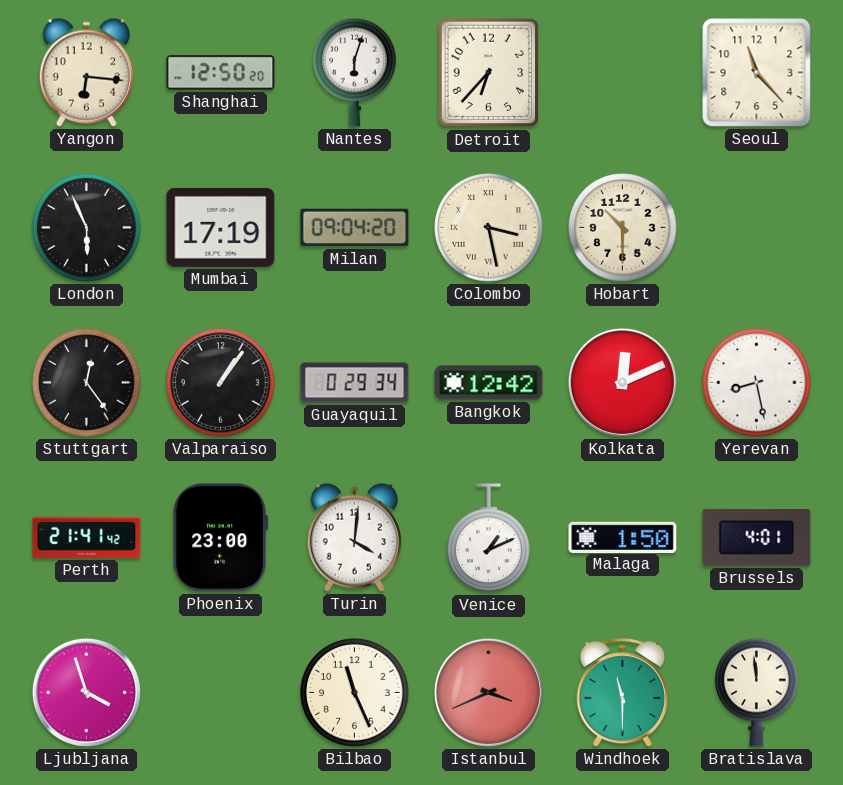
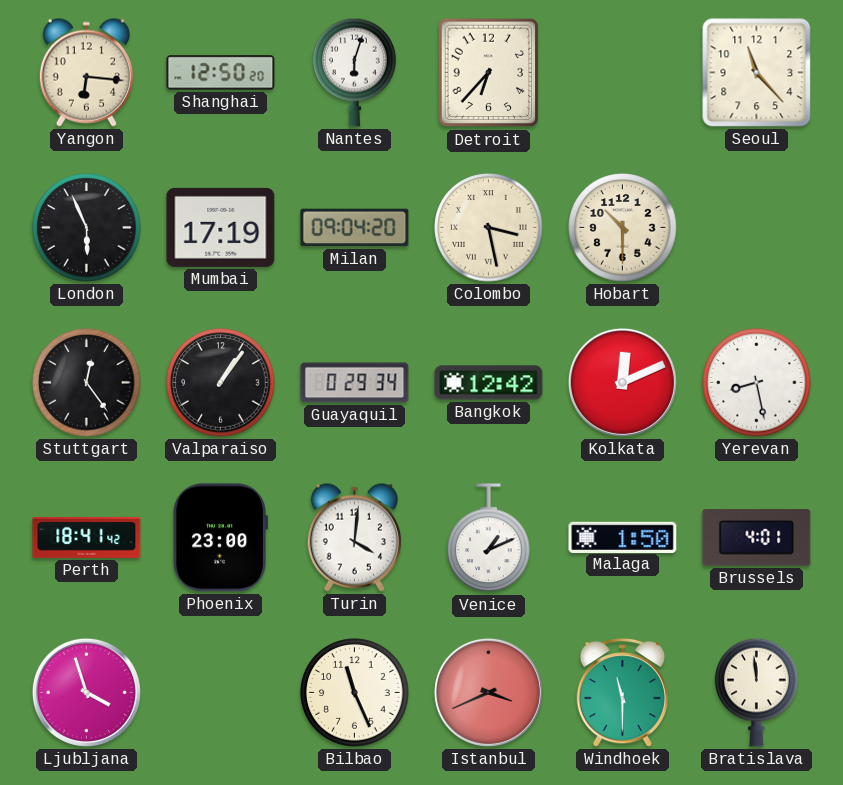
Perth: 21:41 -> 18:41 (87, 537)
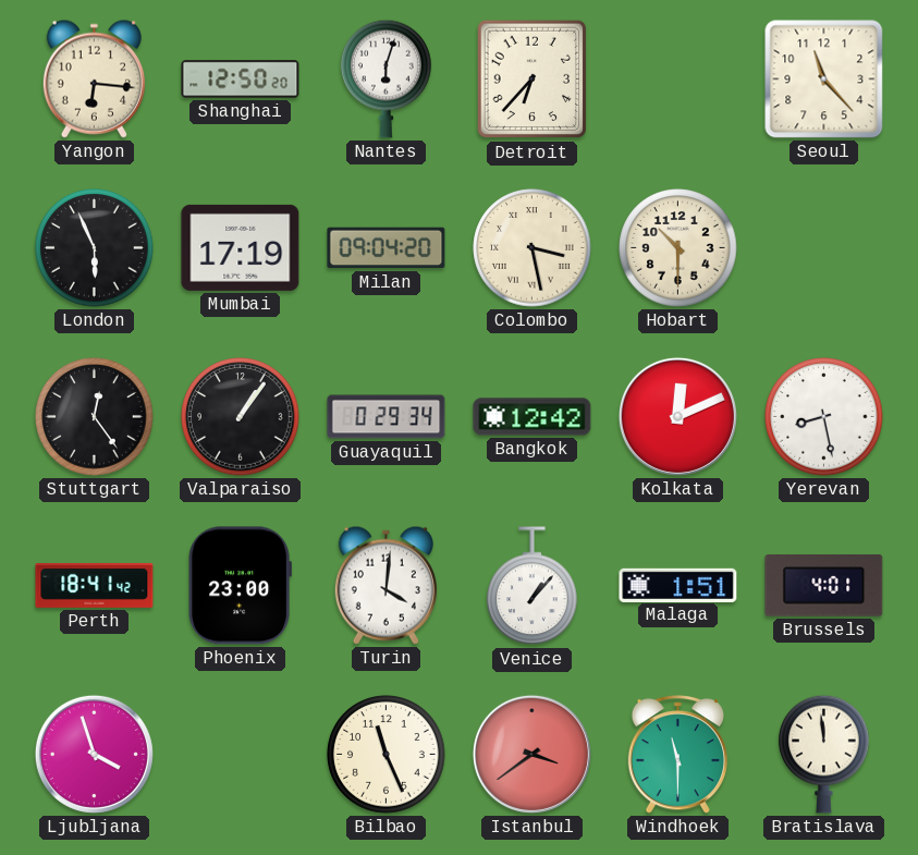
Venice: 1:11 -> 1:07 (533, 586)
Malaga: 1:50 -> 1:51 (678, 585)
Istanbul: 3:41 -> 3:39 (531, 754)
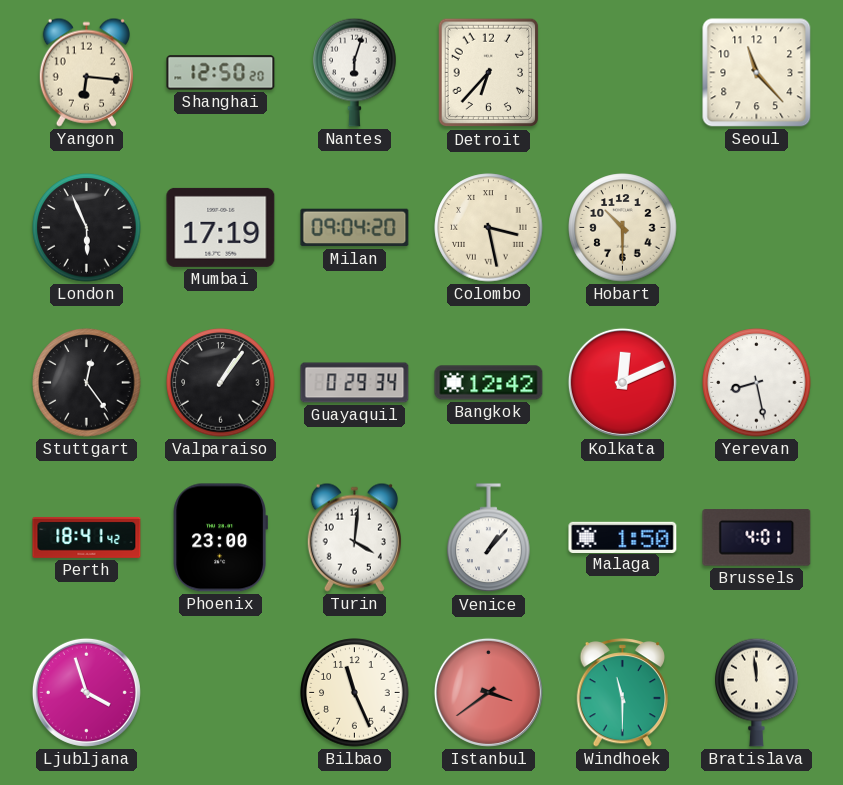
Malaga: 1:51 -> 1:50 (623, 537)
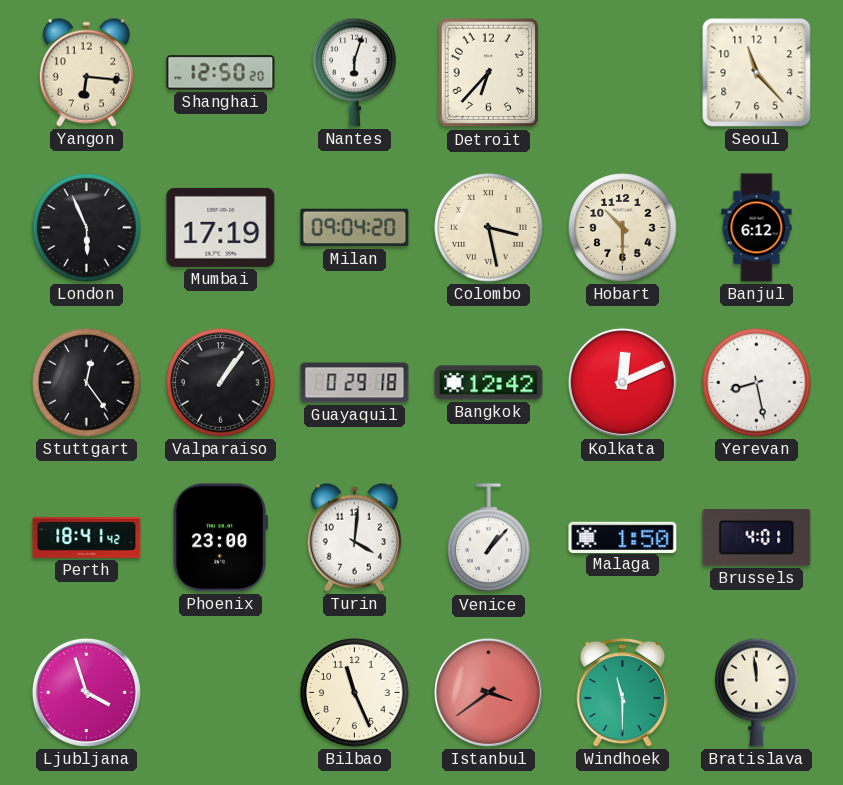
Banjul: none -> 6:12 (757, 228)
Guayaquil: 0:29:34 -> 0:29:18 (355, 383)
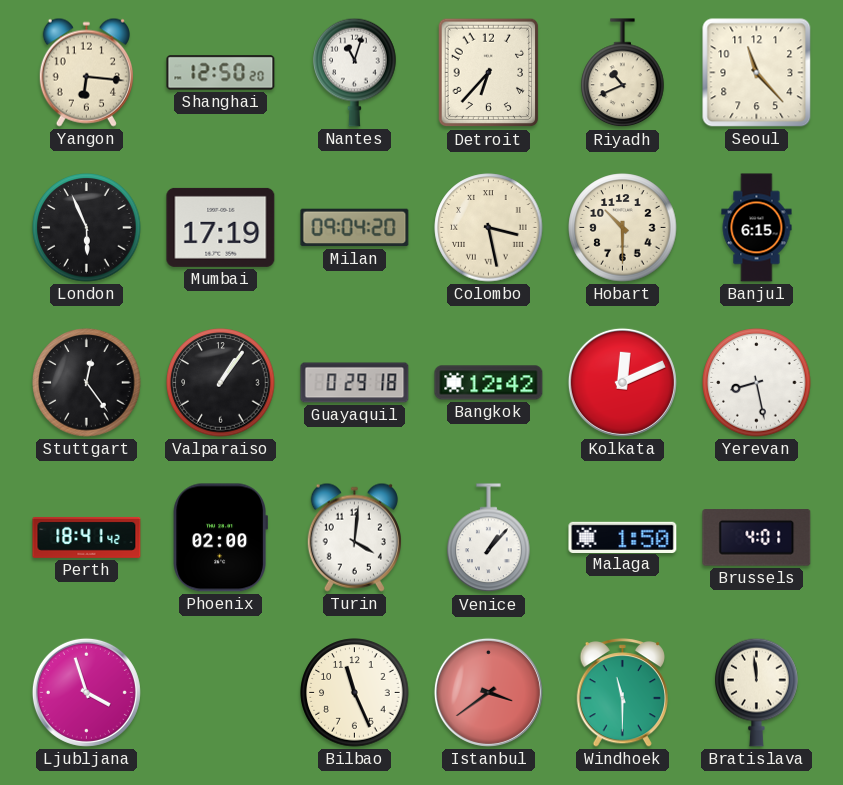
Nantes: 6:03 -> 11:03 (355, 72)
Riyadh: none -> 10:41 (623, 73)
Banjul: 6:12 -> 6:15 (757, 228)
Phoenix: 23:00 -> 02:00 (220, 538)
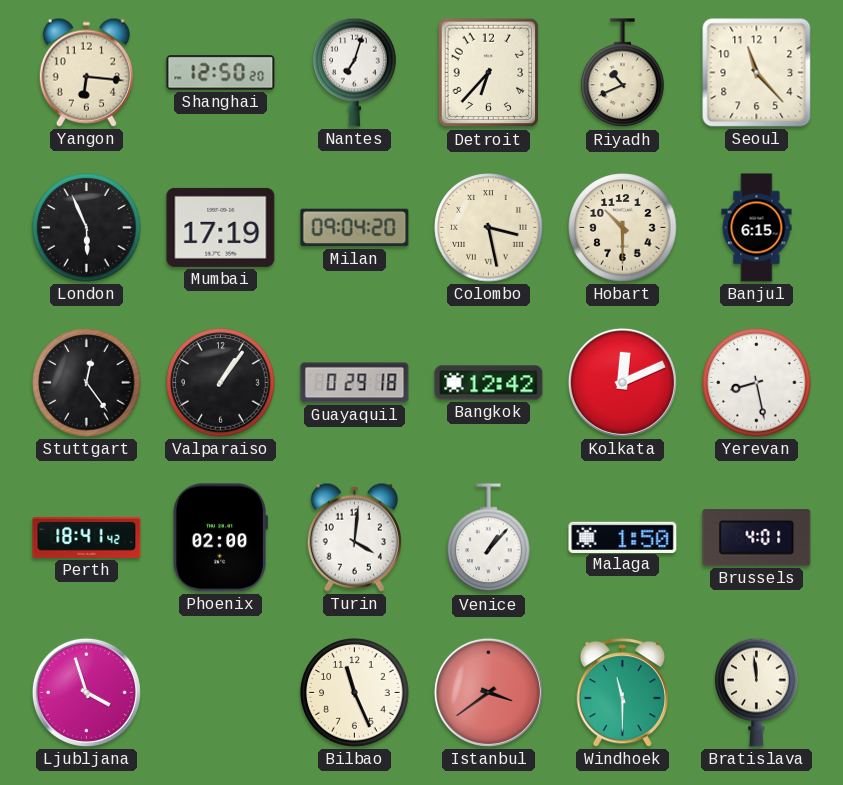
Nantes: 11:03 -> 7:03 (355, 72)
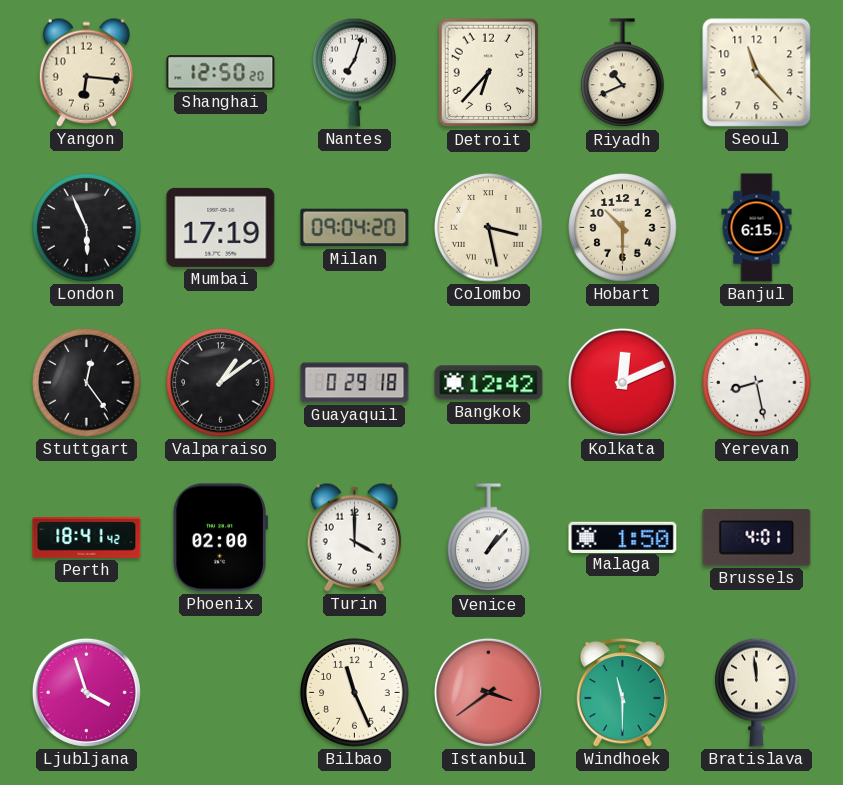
Valparaiso: 1:06 -> 1:09 (221, 383)
Turin: 4:01 -> 4:00 (354, 537)
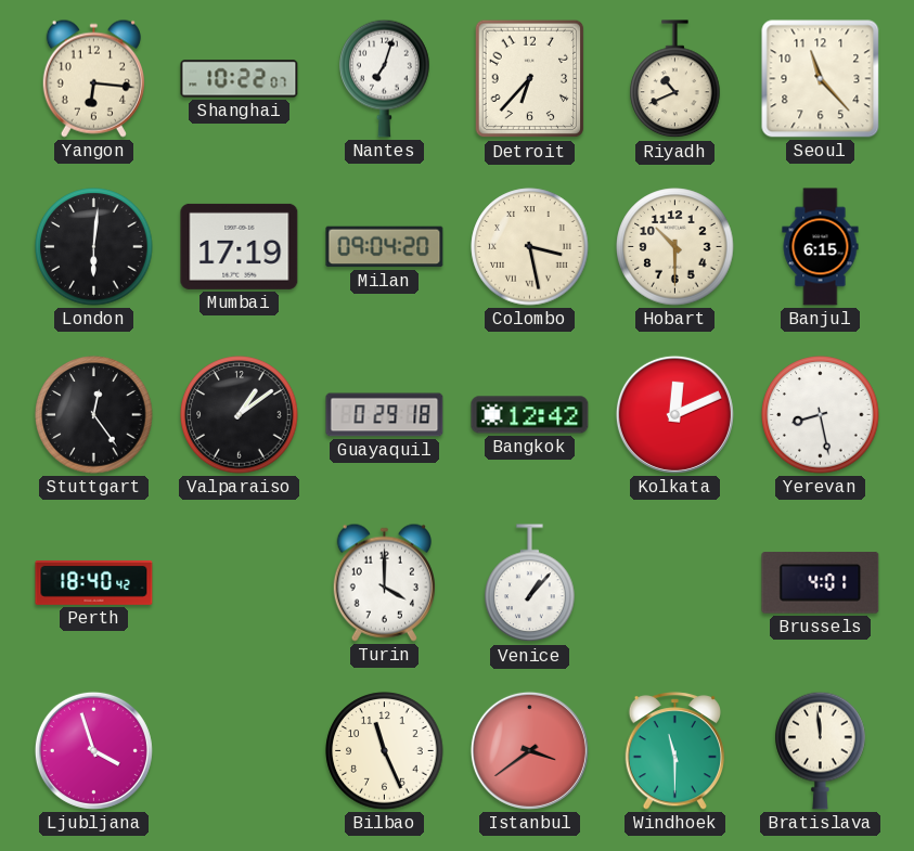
Shanghai: 12:50 -> 10:22 (240, 79)
London: 5:56 -> 6:01 (94, 247)
Perth: 18:41 -> 18:40 (94, 582)
Phoenix: 02:00 -> none (220, 538)
Malaga: 1:50 -> none (623, 537)
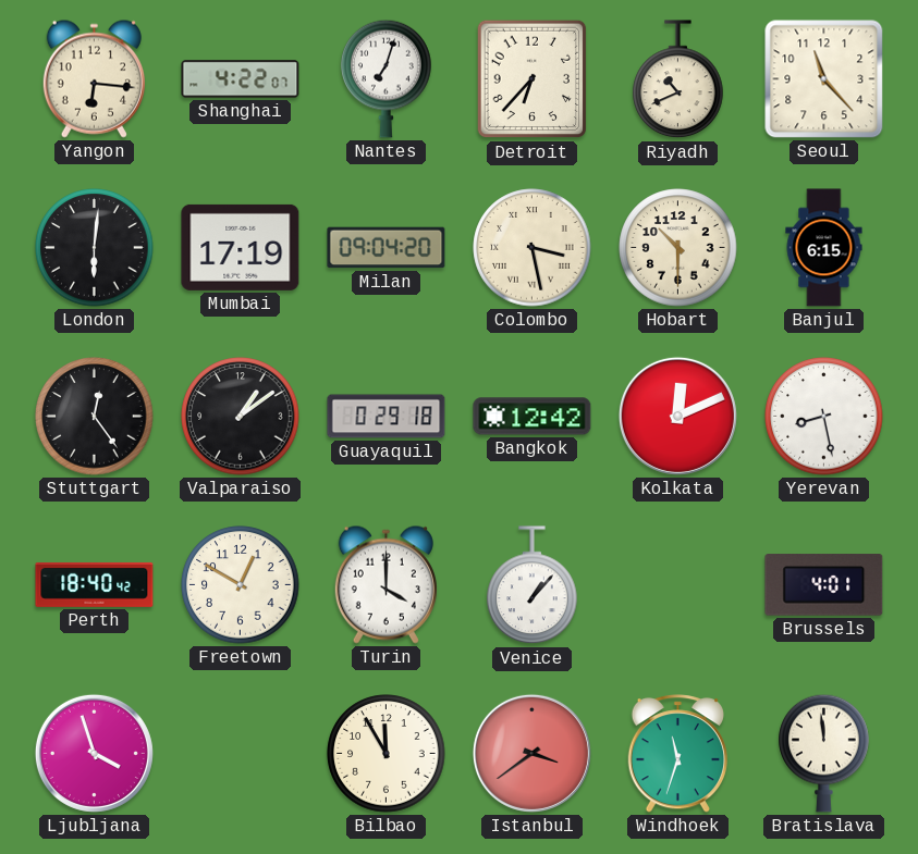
Shanghai: 10:22 -> 4:22 (241, 79)
Freetown: none -> 12:50 (241, 585)
Bilbao: 11:26 -> 11:55 (387, 754)
Windhoek: 11:30 -> 11:33 (677, 754)
